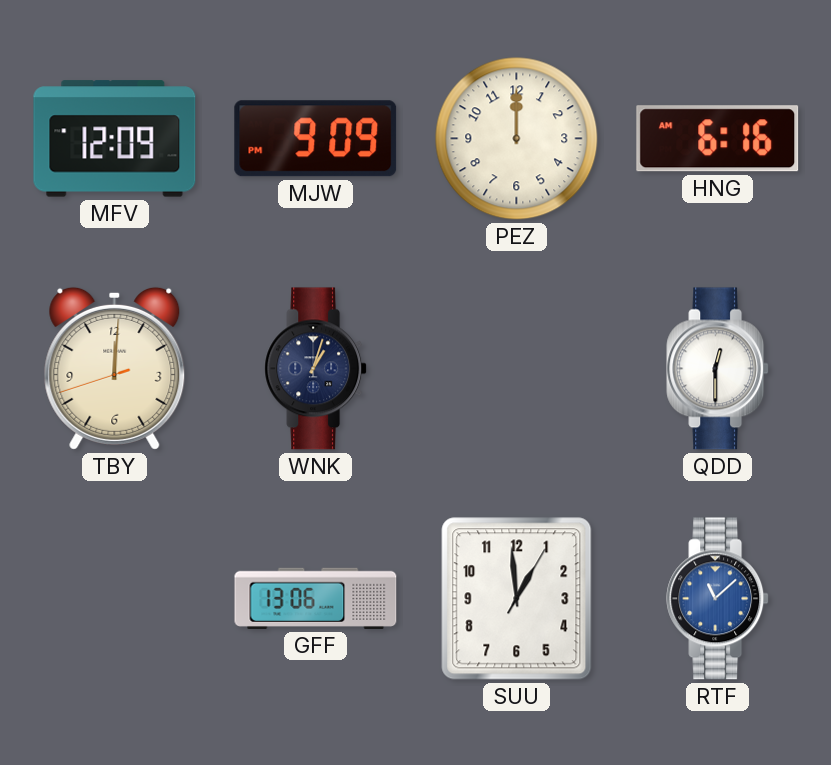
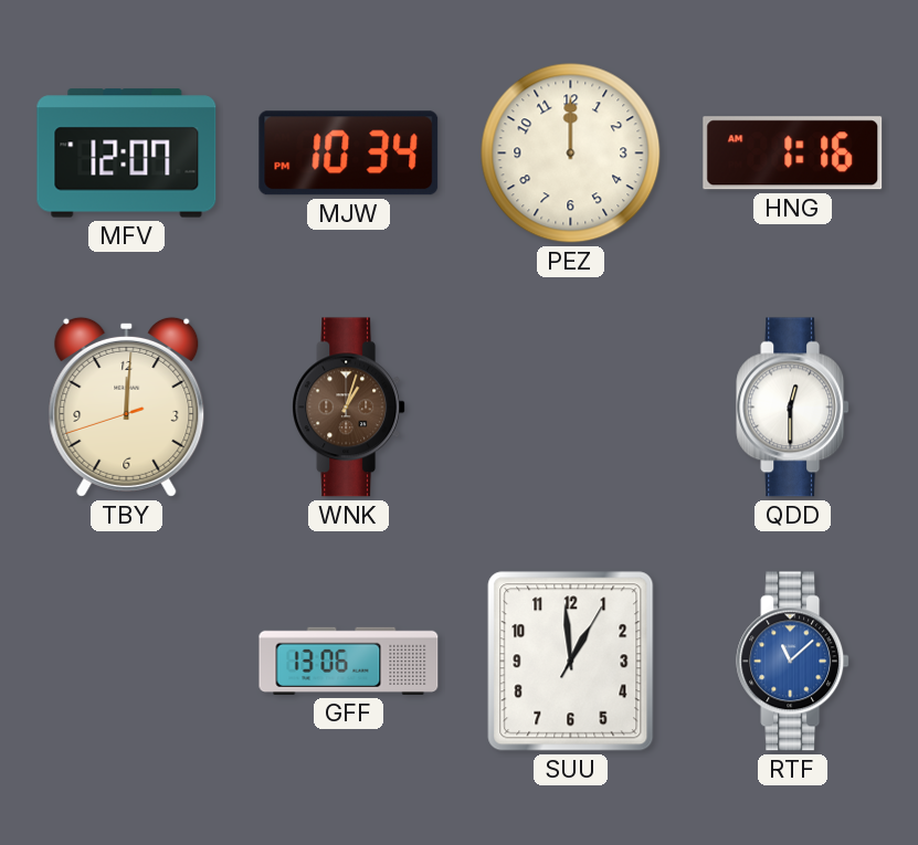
MFV: 12:09 -> 12:07 (127, 154)
MJW: 9:09 -> 10:34 (349, 154)
HNG: 6:16 -> 1:16 (793, 154)
WNK dial: navy -> brown (349, 408)
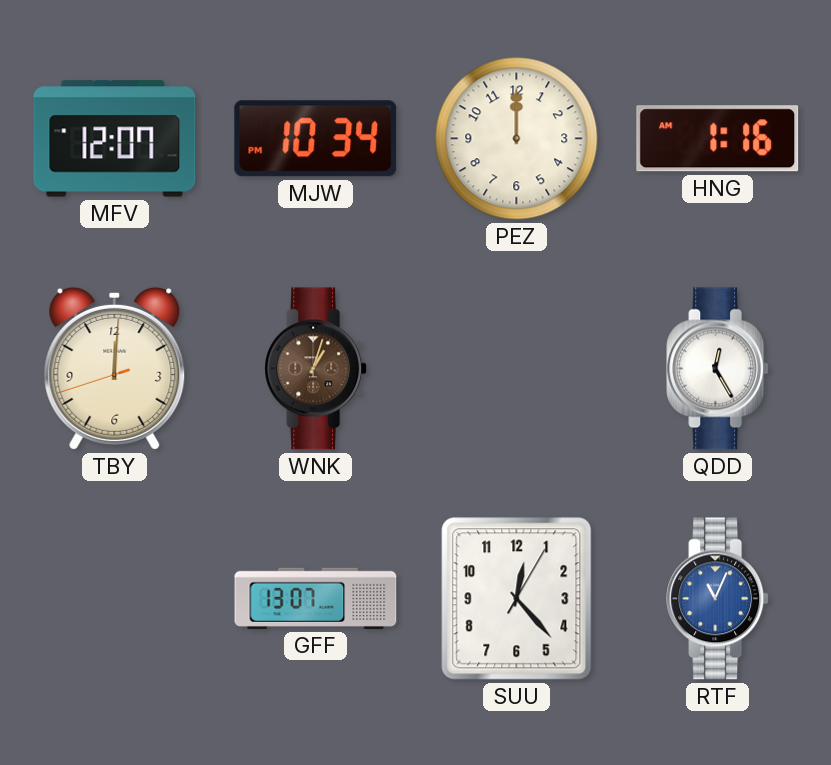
QDD: 12:30 -> 12:25 (718, 369)
GFF: 13:06 -> 13:07 (316, 598)
SUU: 12:59 -> 12:23 (517, 599)
RTF: 11:08 -> 11:04 (718, 599)
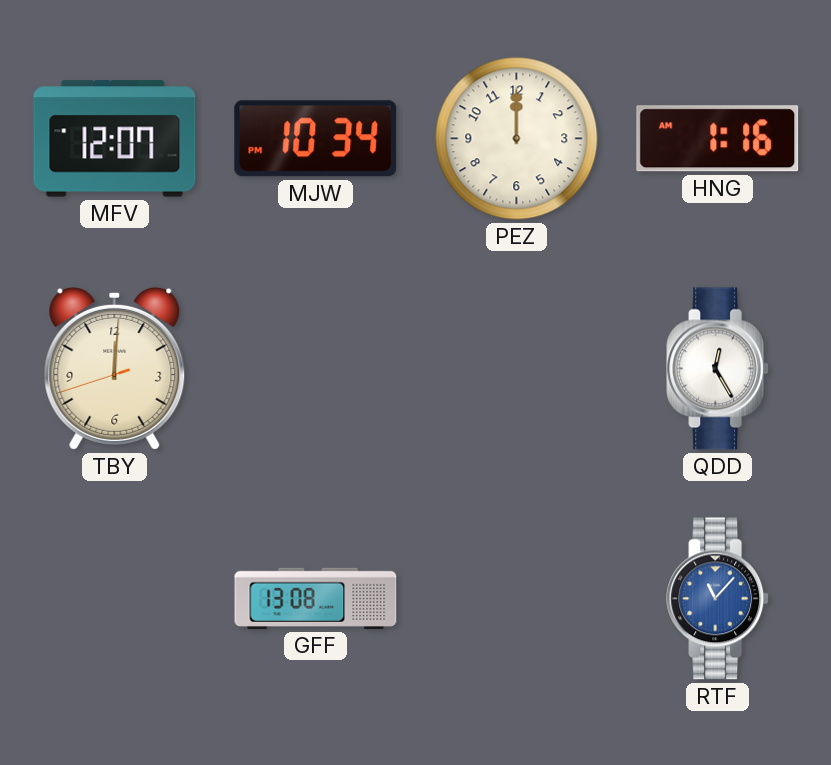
WNK: 1:03 -> none (316, 369)
GFF: 13:07 -> 13:08 (316, 598)
SUU: 12:23 -> none (517, 599)
RTF: 11:04 -> 11:07 (718, 599)
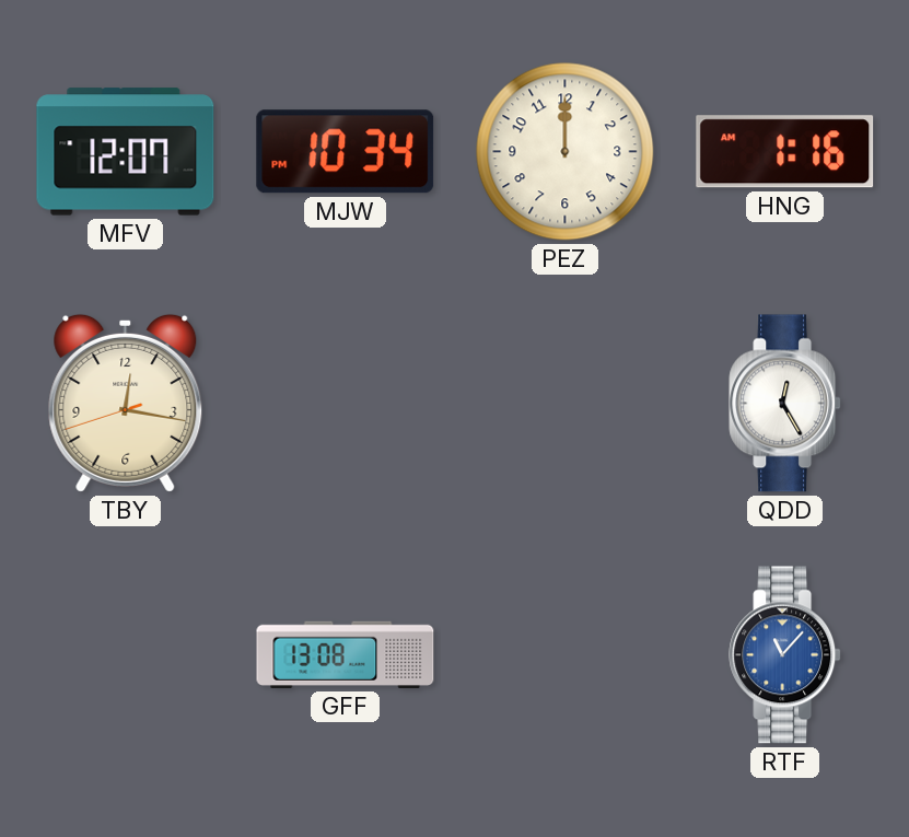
TBY: 12:00 -> 12:16 (126, 403)
